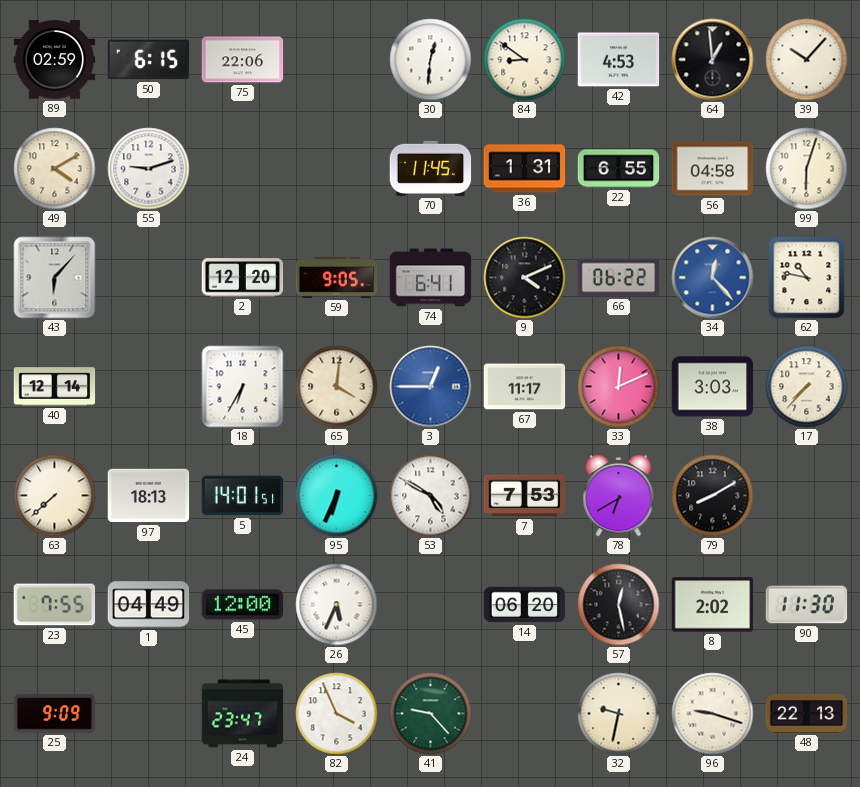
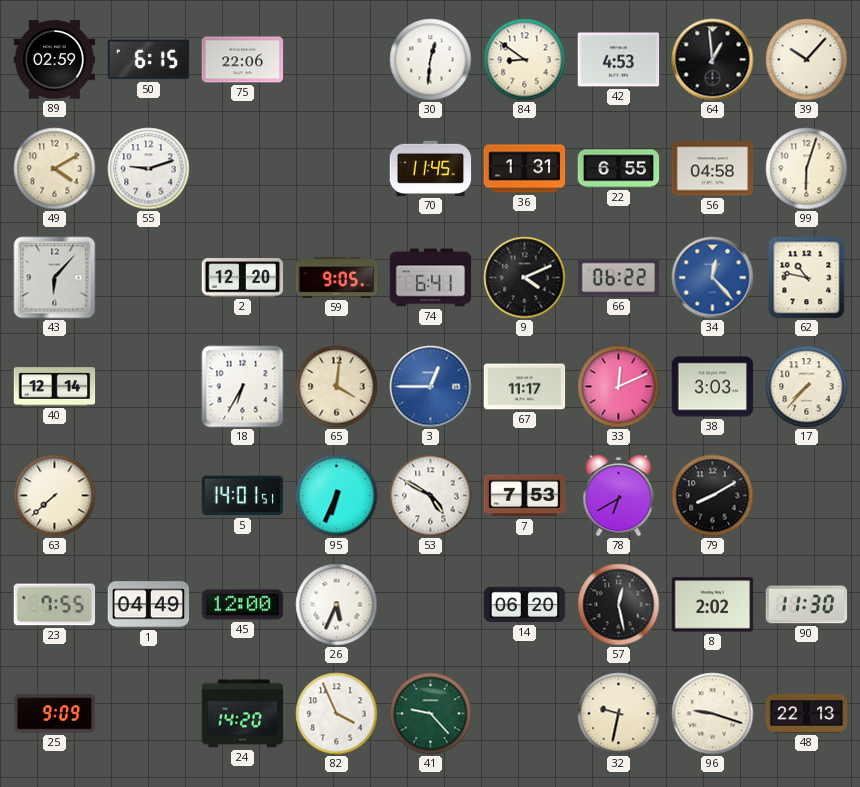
97: 18:13 -> none (149, 496)
24: 23:47 -> 14:20 (243, 714)
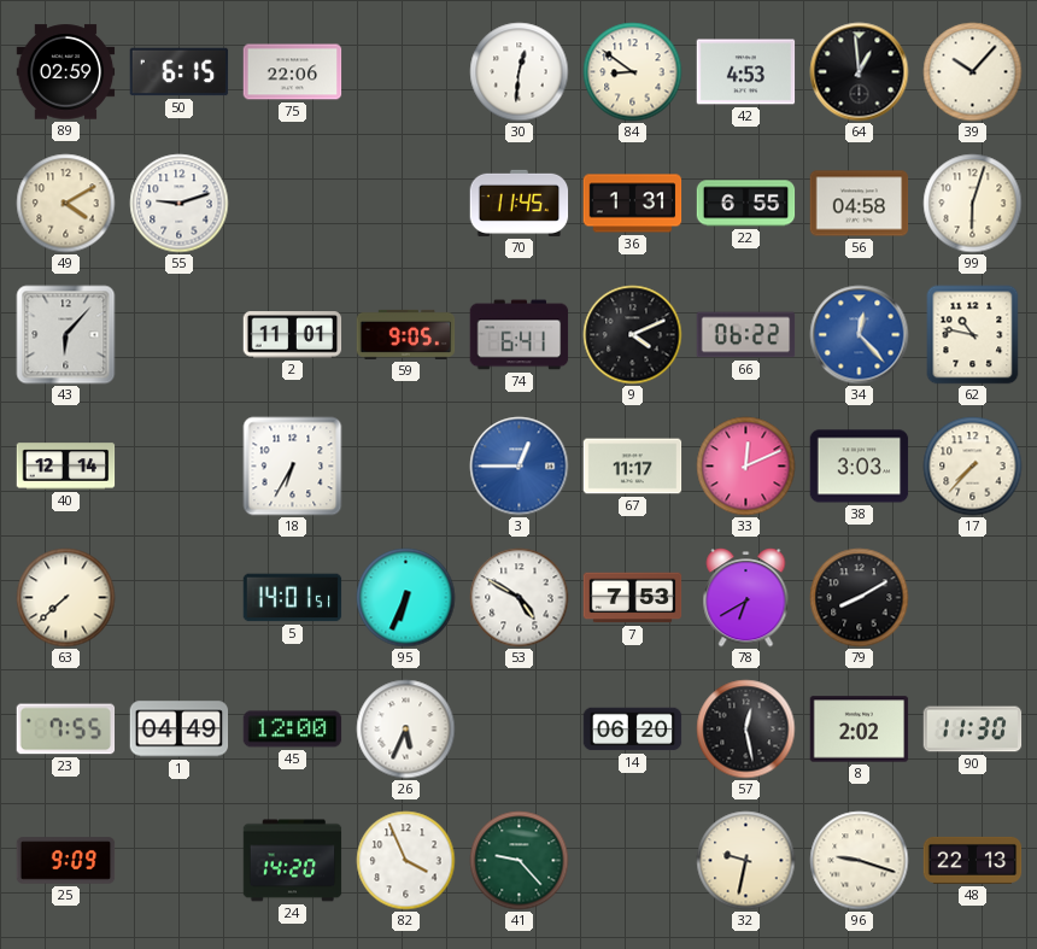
2: 12:20 -> 11:01 (293, 335)
65: 4:01 -> none (337, 387)
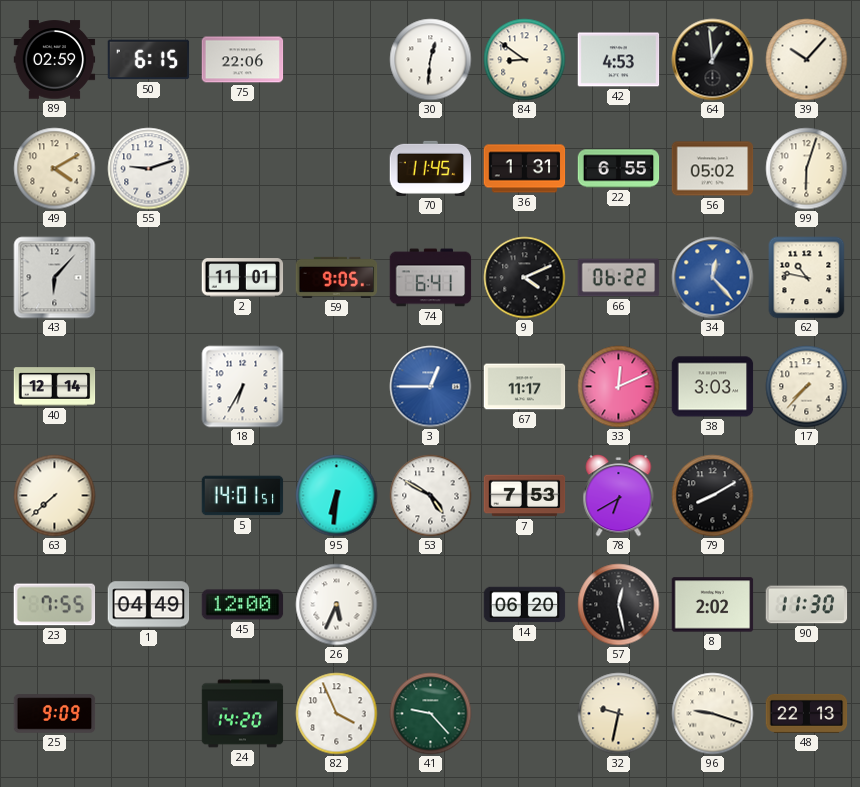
56: 04:58 -> 05:02 (713, 169)
95: 6:34 -> 6:31 (337, 496)
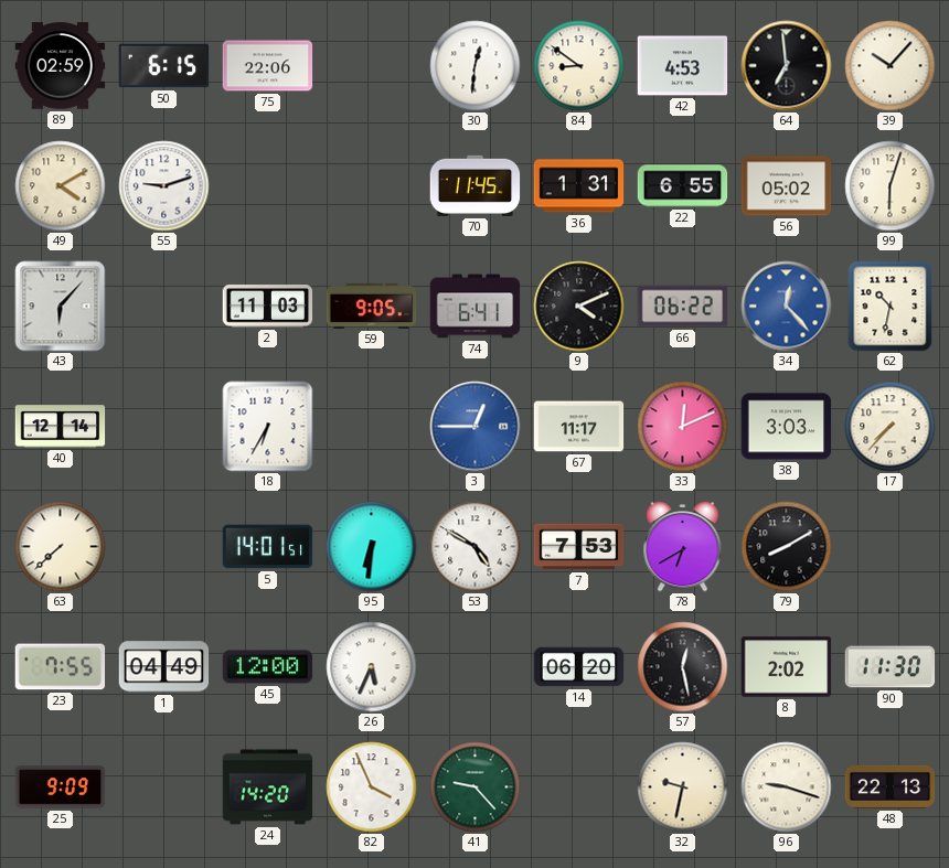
64: 12:59 -> 6:59 (787, 66)
2: 11:01 -> 11:03 (268, 307)
62: 10:47 -> 10:32 (891, 307)
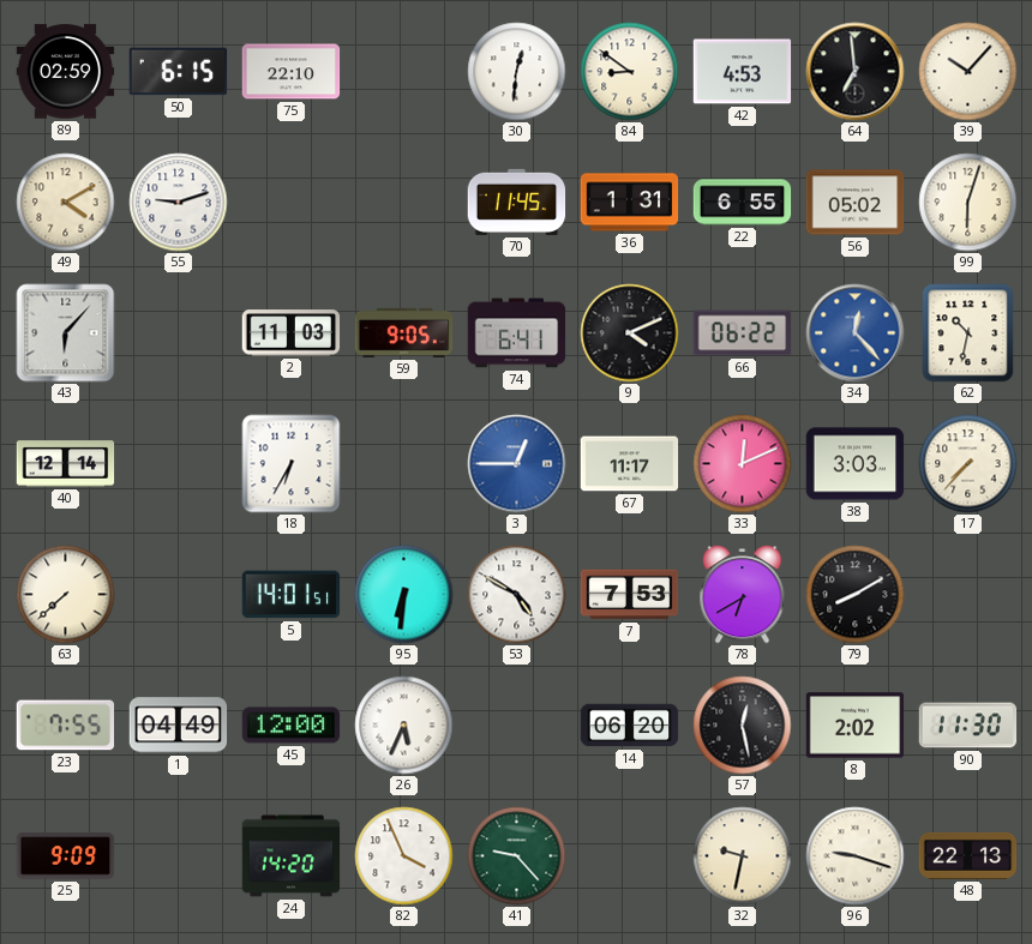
75: 22:06 -> 22:10 (292, 72)
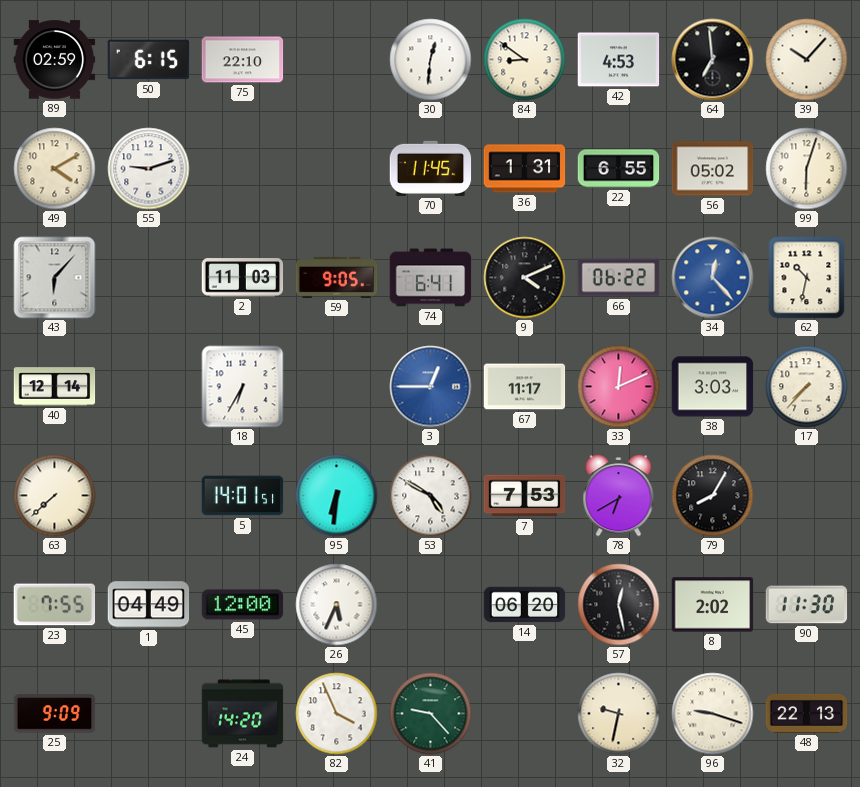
79: 8:10 -> 8:05 (713, 496)
